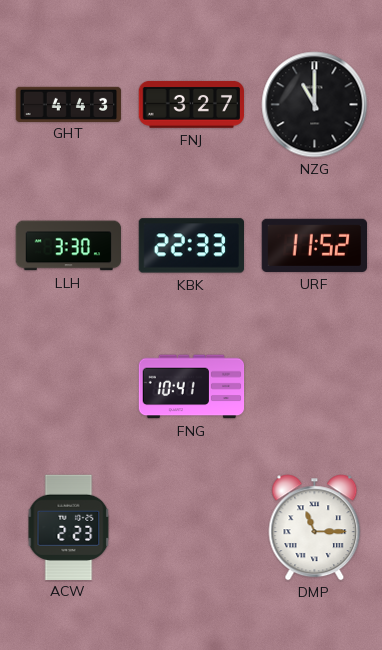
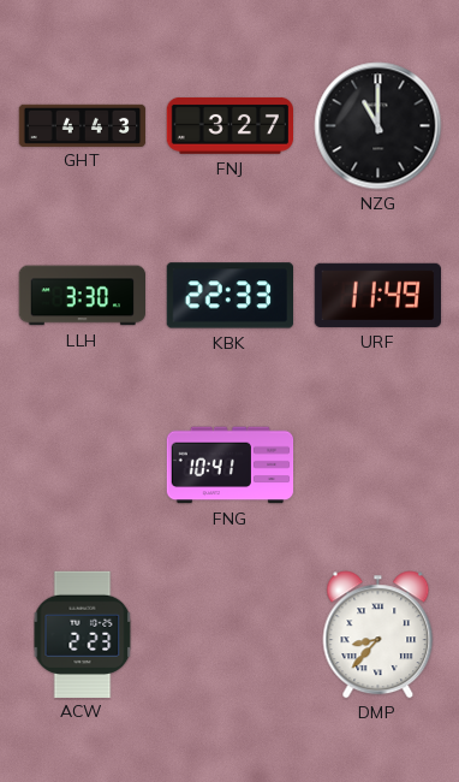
URF: 11:52 -> 11:49 (377, 295)
DMP: 11:15 -> 8:37 (378, 635)
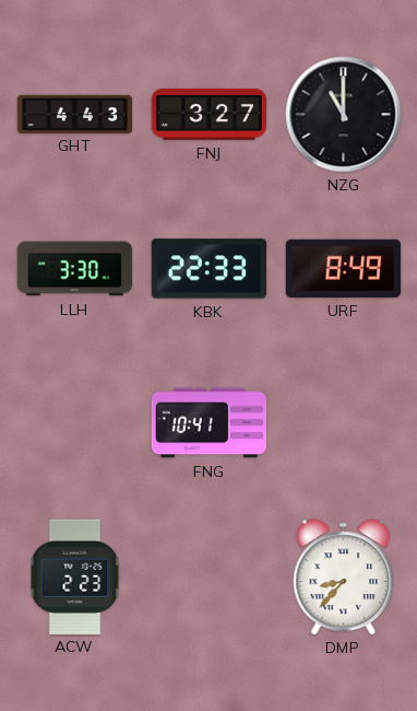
URF: 11:49 -> 8:49 (343, 268)
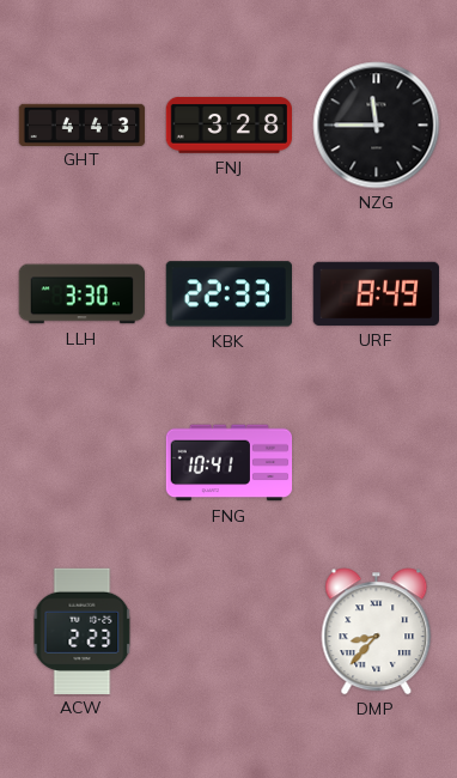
FNJ: 3:27 -> 3:28 (228, 126)
NZG: 11:00 -> 11:45 (377, 126)
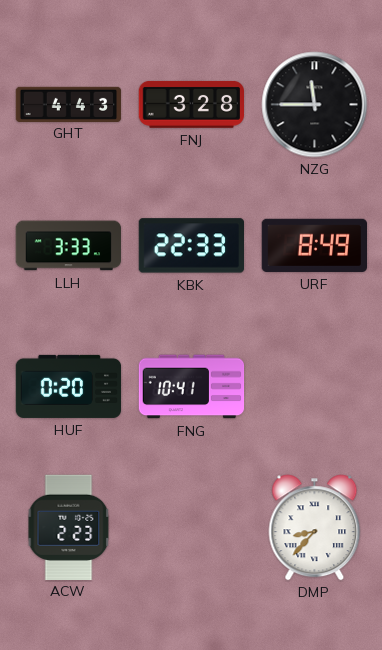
LLH: 3:30 -> 3:33 (68, 246)
HUF: none -> 0:20 (69, 386)
